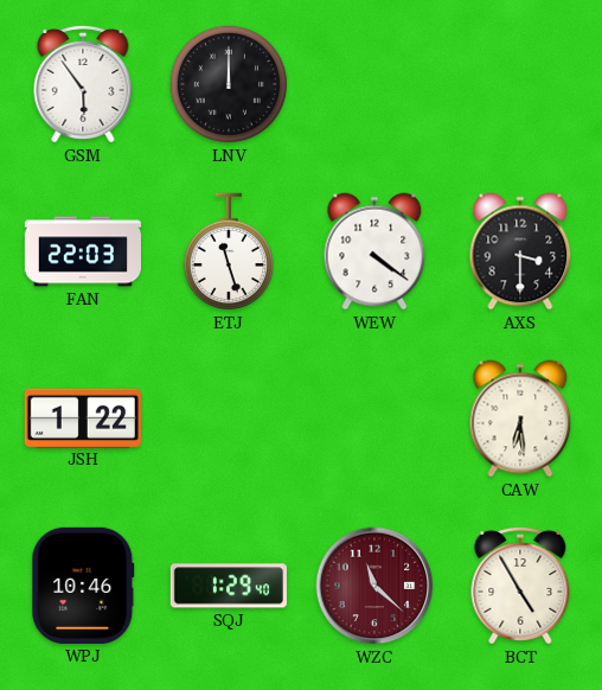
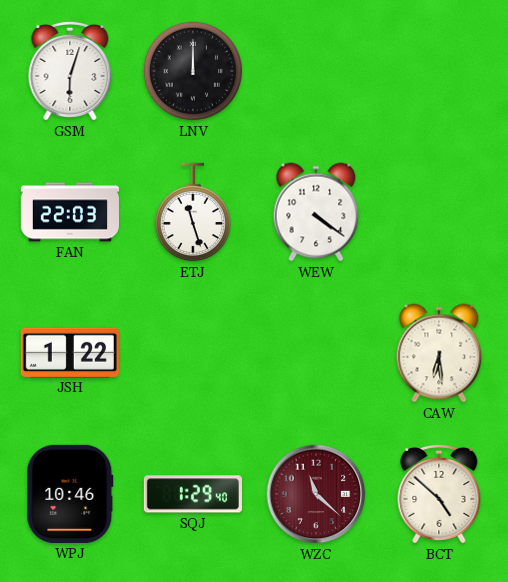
GSM: 5:54 -> 6:03 (70, 71)
AXS: 3:30 -> none (520, 251)
BCT: 4:55 -> 4:52 (439, 494)
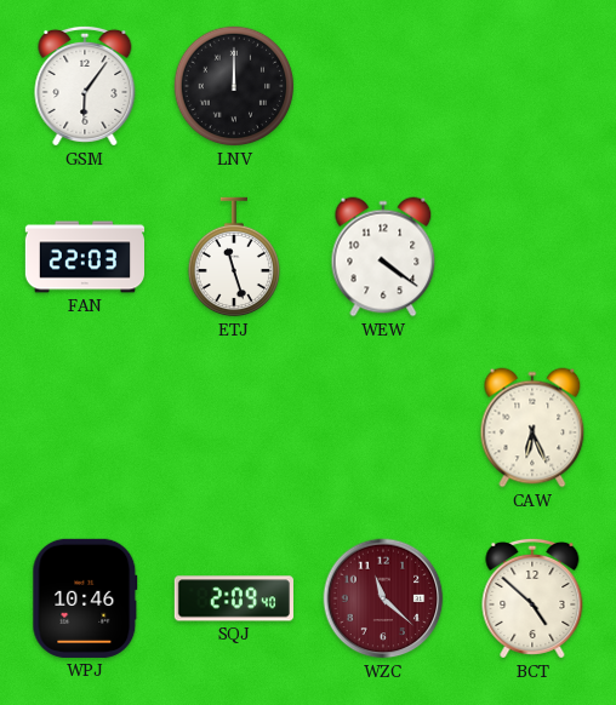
GSM: 6:03 -> 6:06 (85, 86)
JSH: 1:22 -> none (70, 352)
CAW: 6:29 -> 6:26 (532, 428)
SQJ: 1:29 -> 2:09 (234, 598)
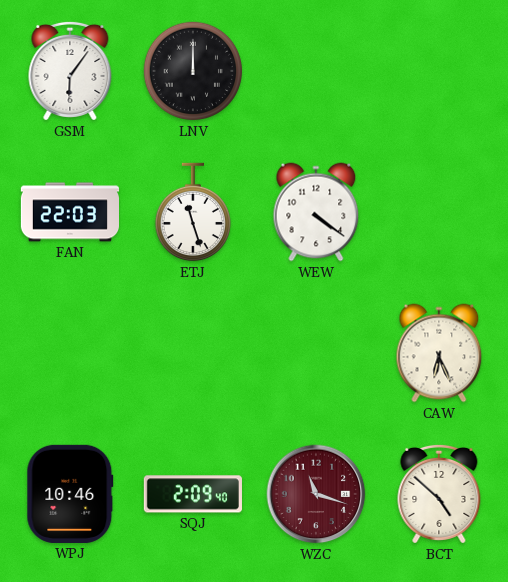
WZC: 11:22 -> 11:18 (316, 494)
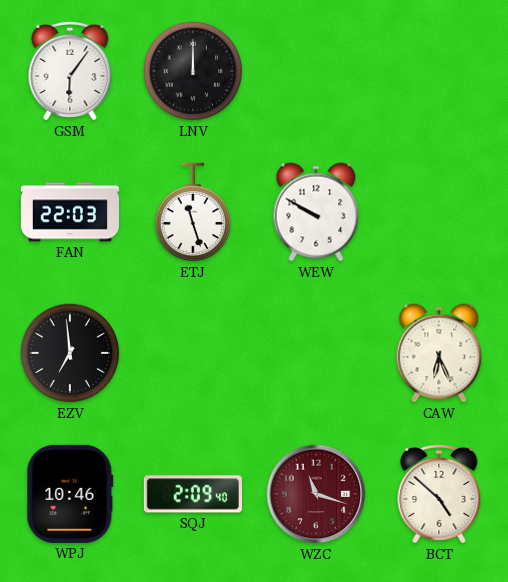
WEW: 4:21 -> 9:50 (316, 212)
EZV: none -> 6:59 (70, 353)
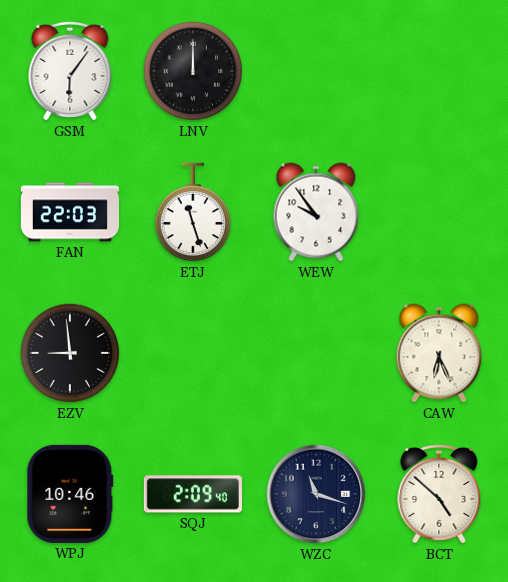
WEW: 9:50 -> 9:54 (316, 212)
EZV: 6:59 -> 8:59 (70, 353)
WZC dial: burgundy -> navy (316, 494)
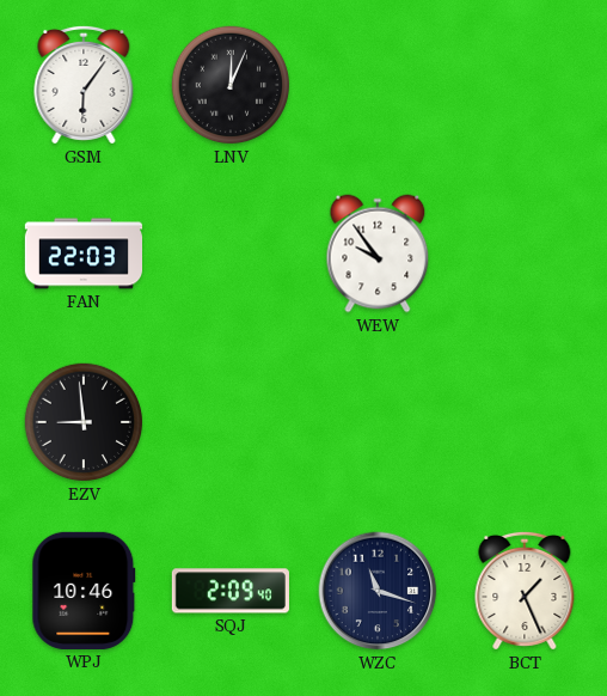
LNV: 12:00 -> 12:04 (231, 85)
ETJ: 11:27 -> none (192, 212)
CAW: 6:26 -> none (439, 353)
BCT: 4:52 -> 1:26 (525, 591)
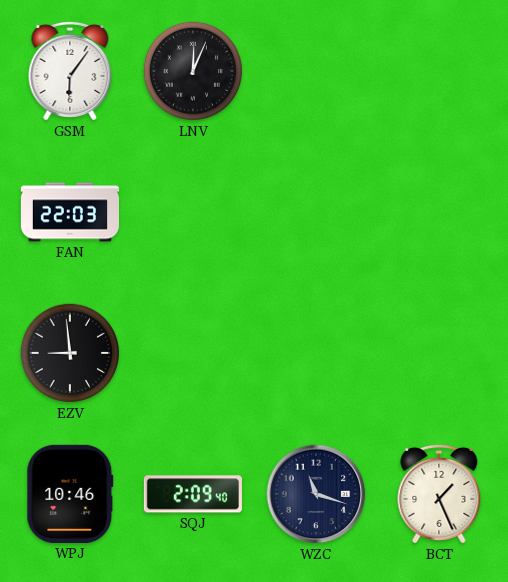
WEW: 9:54 -> none (378, 254)
